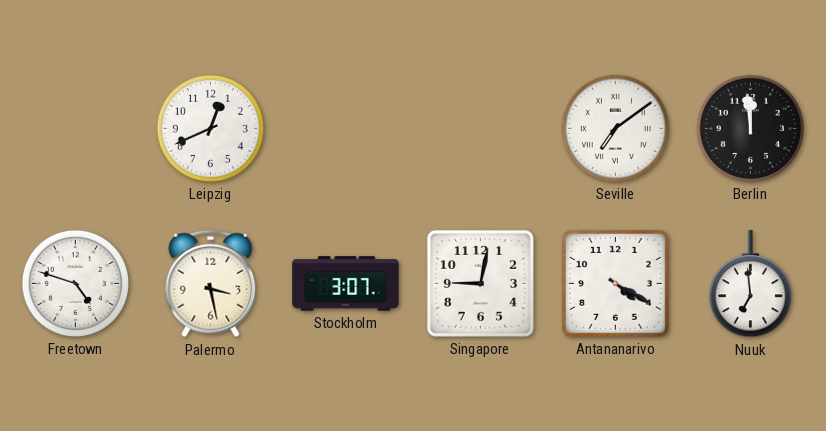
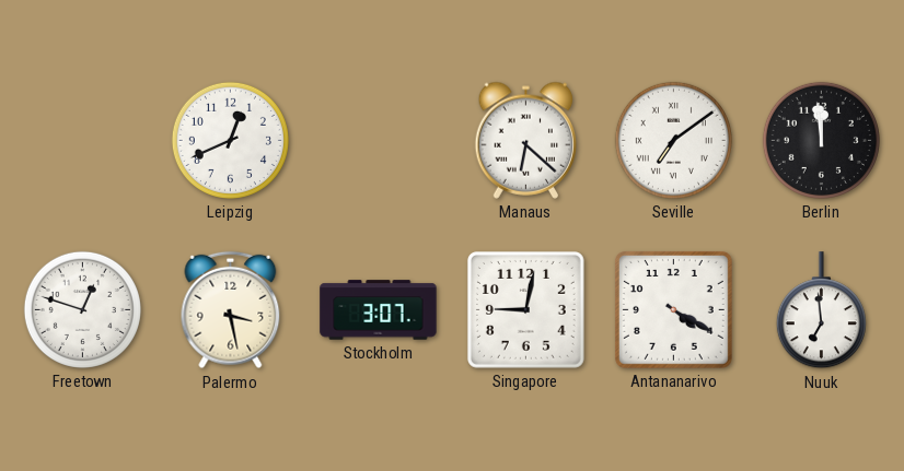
Manaus: none -> 6:22 (526, 140)
Freetown: 4:48 -> 12:48 (82, 309)
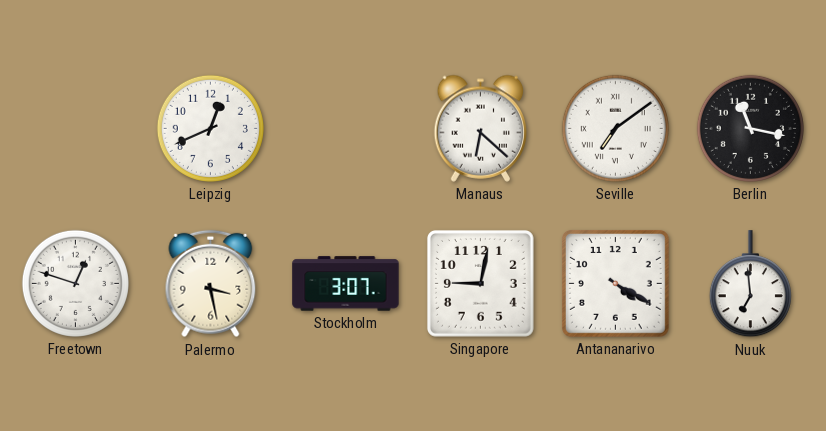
Berlin: 11:59 -> 11:17 (750, 128)
